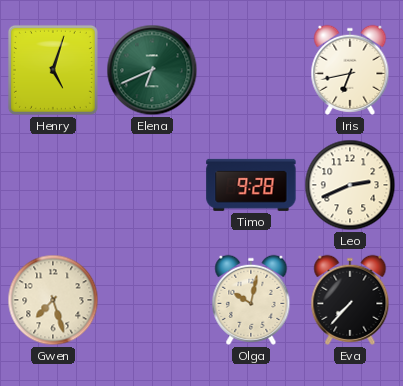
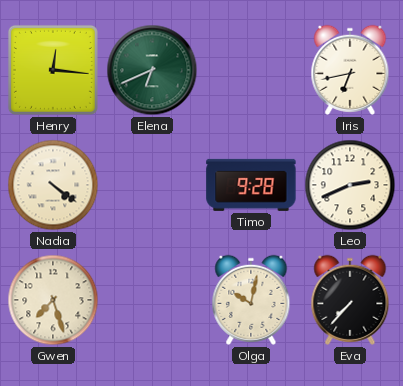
Henry: 5:03 -> 12:16 (53, 70)
Nadia: none -> 4:21 (53, 185)
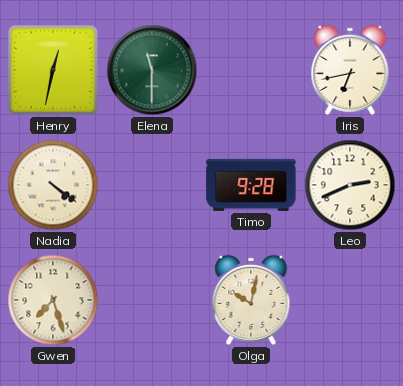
Henry: 12:16 -> 12:32 (53, 70)
Elena: 6:41 -> 11:30 (152, 70)
Eva: 7:37 -> none (350, 300)
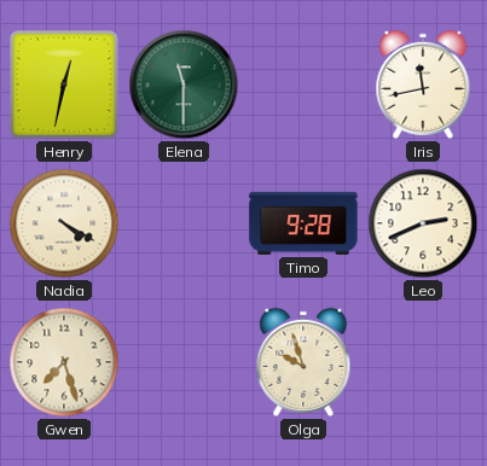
Iris: 6:43 -> 11:43 (423, 85)
Nadia: 4:21 -> 4:20 (64, 223)
Olga: 10:02 -> 9:57 (303, 362)
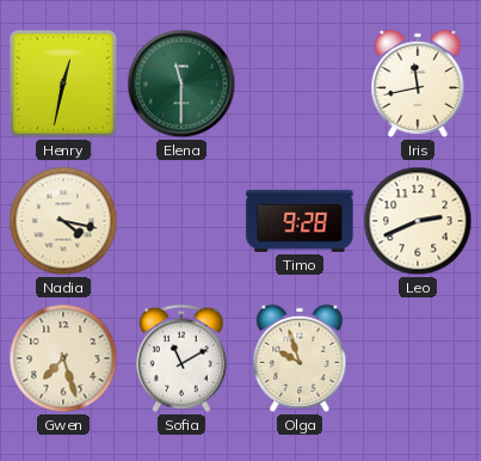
Nadia: 4:20 -> 4:17 (63, 221)
Sofia: none -> 11:10 (181, 358)
